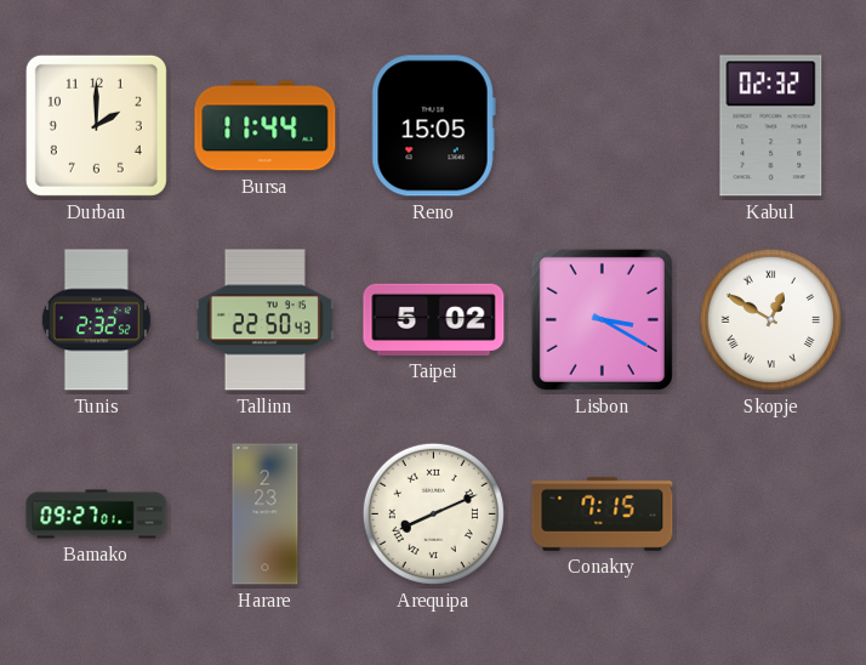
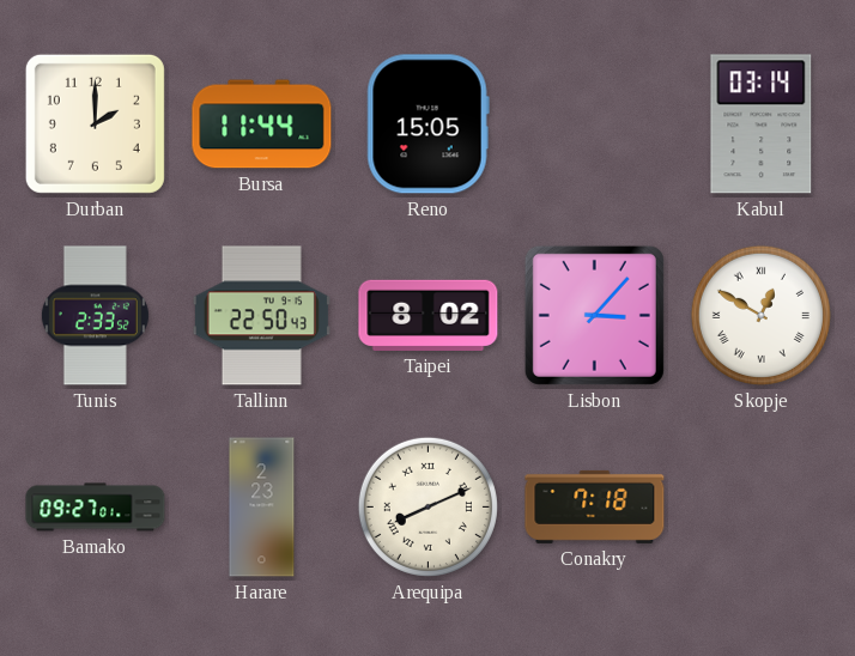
Kabul: 02:32 -> 03:14 (762, 124)
Tunis: 2:32 -> 2:33 (95, 316)
Taipei: 5:02 -> 8:02 (429, 315)
Lisbon: 3:20 -> 3:07 (594, 315)
Conakry: 7:15 -> 7:18 (595, 506)
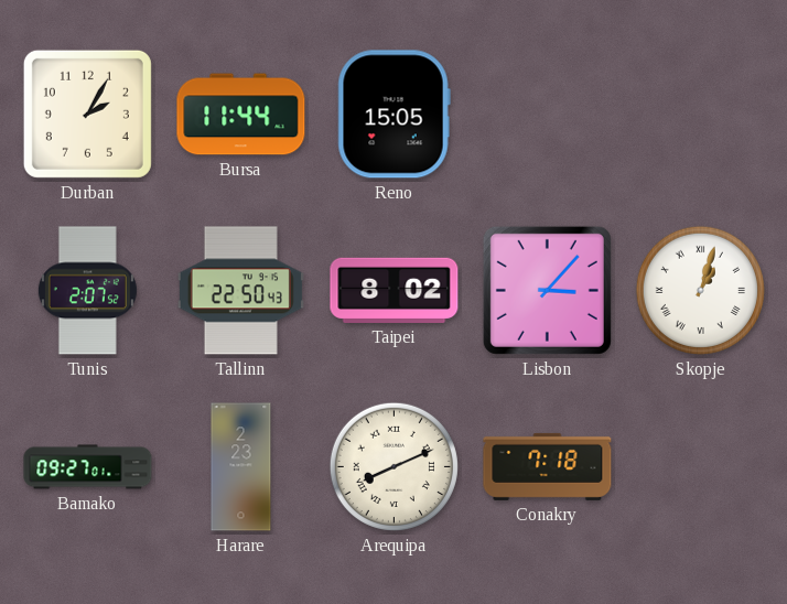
Durban: 2:00 -> 2:05 (87, 114)
Kabul: 03:14 -> none (762, 124)
Tunis: 2:33 -> 2:07 (87, 291)
Skopje: 12:50 -> 1:03 (700, 290)
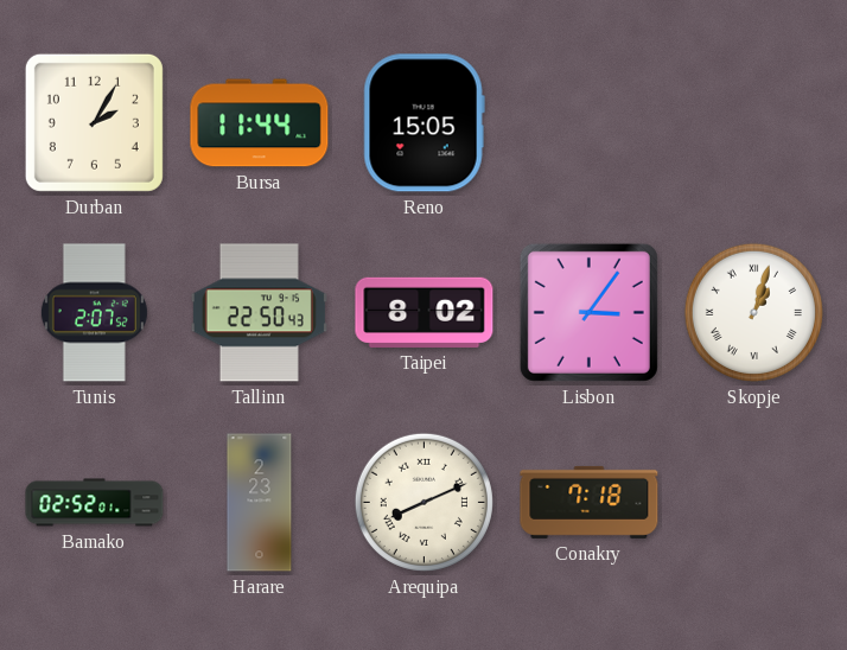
Lisbon: 3:07 -> 3:06 (588, 312)
Bamako: 09:27 -> 02:52 (95, 503)
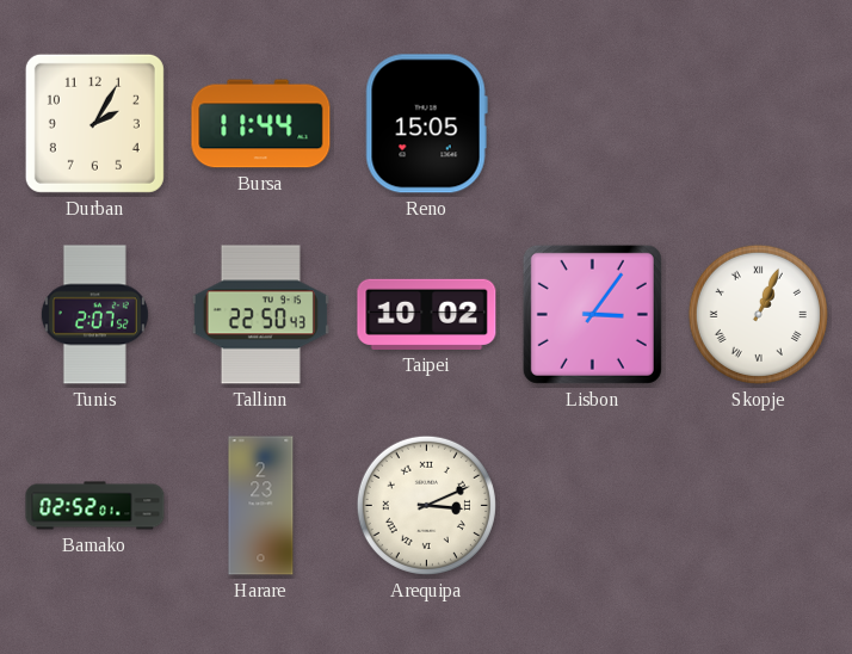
Taipei: 8:02 -> 10:02 (427, 314)
Skopje: 1:03 -> 1:04 (758, 314)
Arequipa: 8:11 -> 3:11 (426, 505)
Conakry: 7:18 -> none (590, 502)
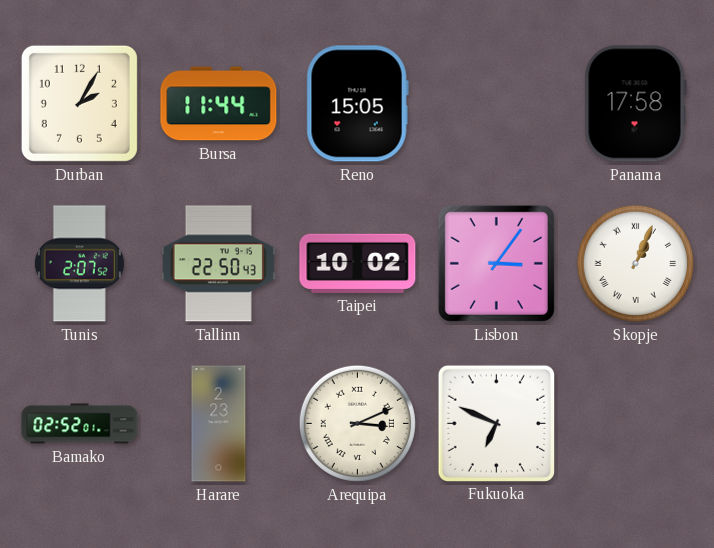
Panama: none -> 17:58 (635, 104)
Fukuoka: none -> 6:49 (496, 423)
